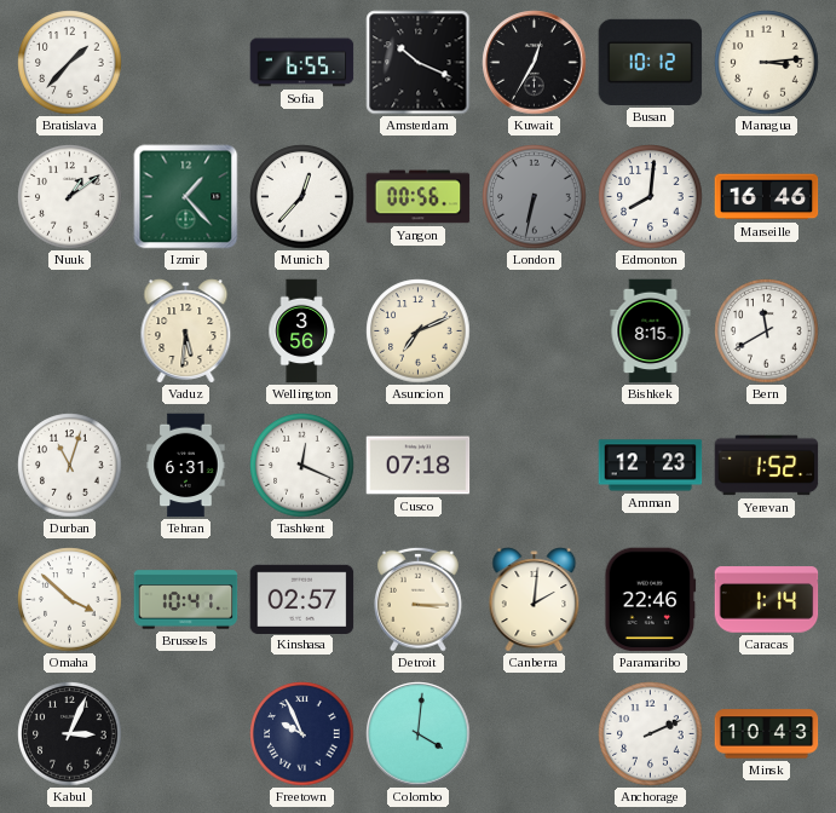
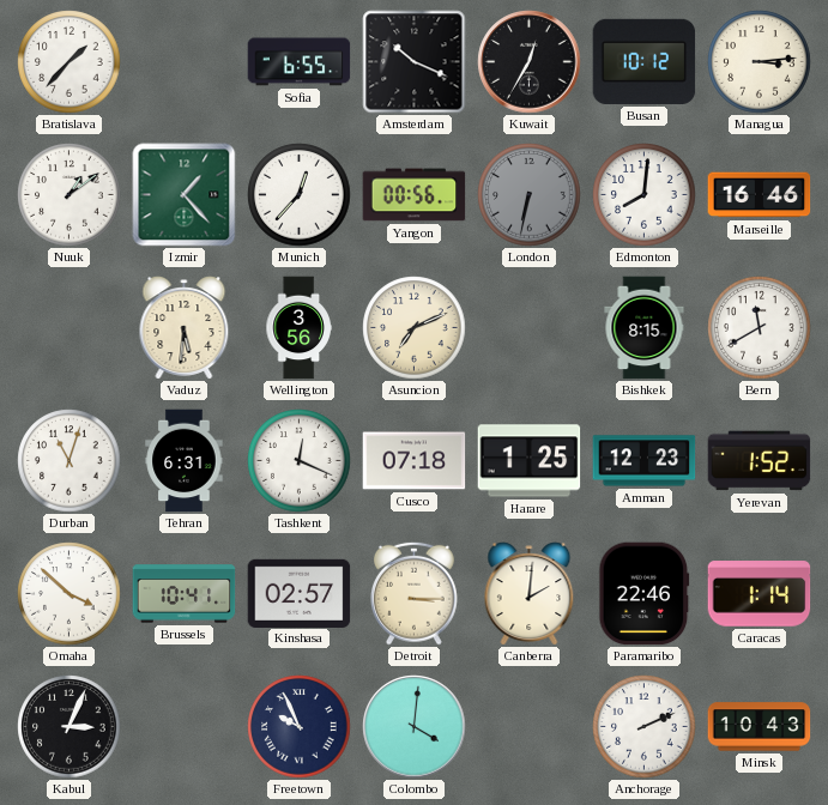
Harare: none -> 1:25 (530, 461)
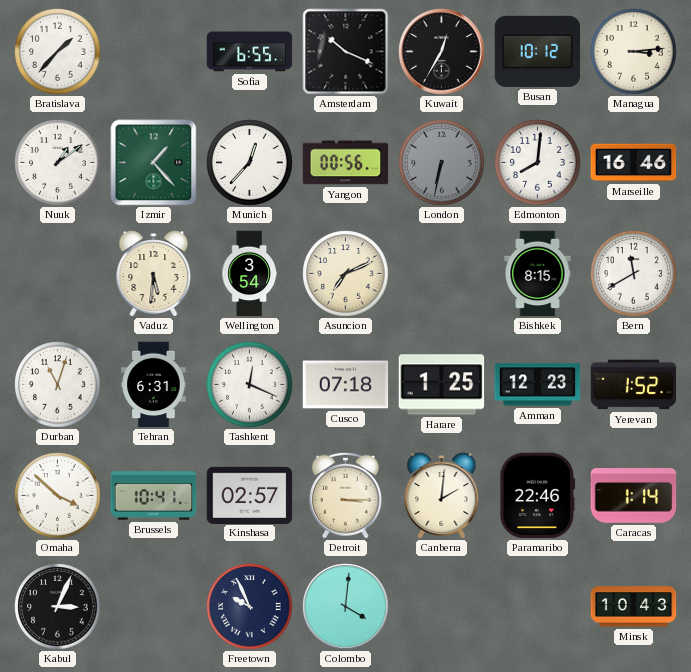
Wellington: 3:56 -> 3:54 (249, 274)
Anchorage: 2:11 -> none (645, 727)
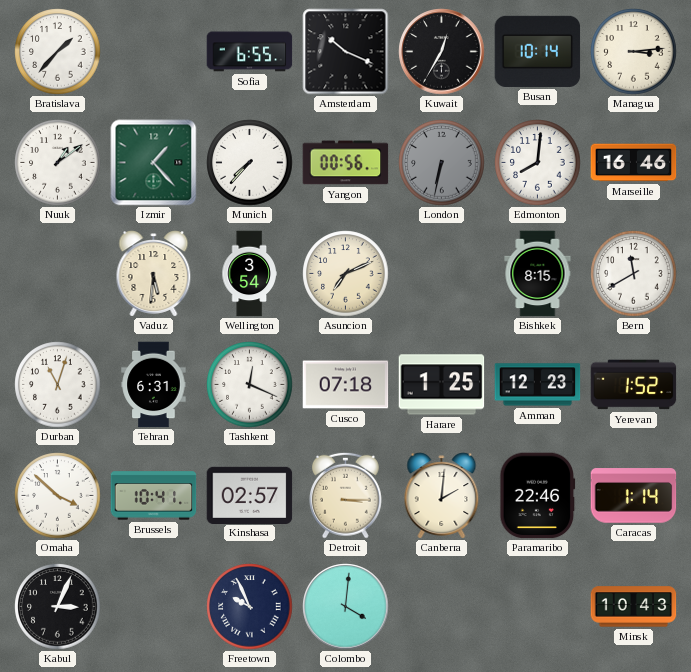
Busan: 10:12 -> 10:14 (538, 51)
Munich: 12:37 -> 7:37 (250, 163)
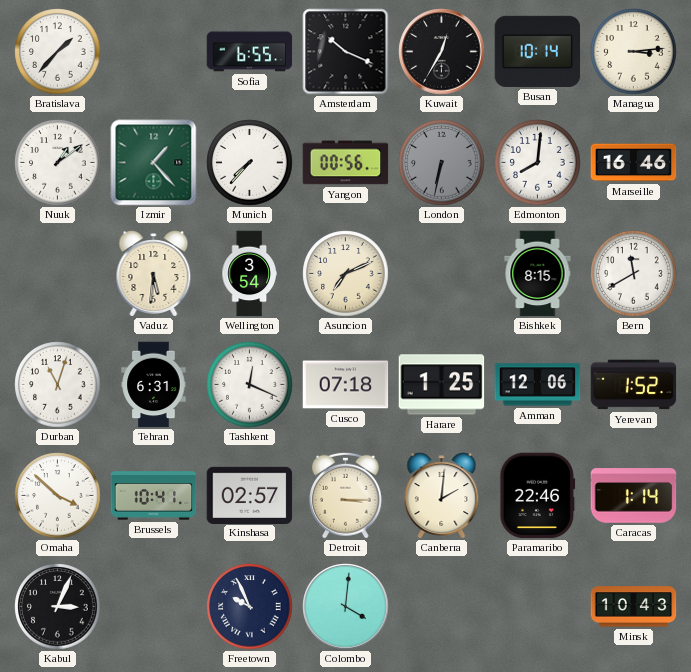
Amman: 12:23 -> 12:06 (538, 385)
